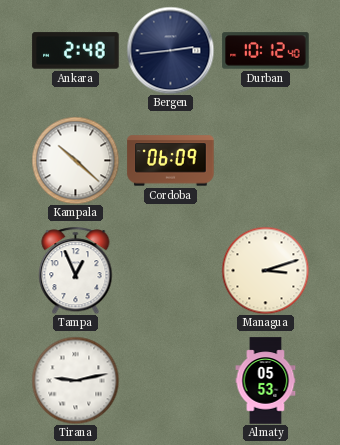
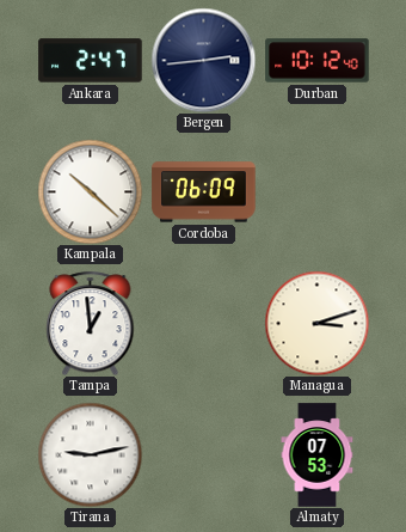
Ankara: 2:48 -> 2:47 (91, 61)
Tampa: 12:56 -> 12:59 (91, 323)
Almaty: 05:53 -> 07:53 (318, 455)
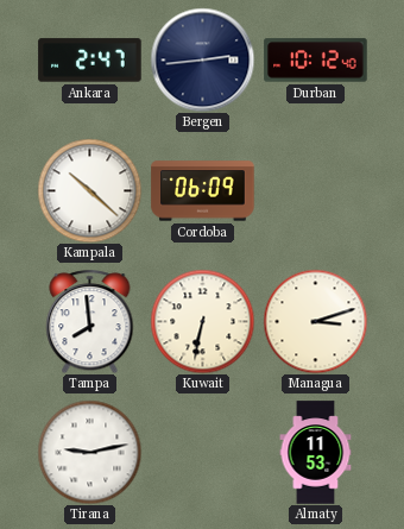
Tampa: 12:59 -> 7:59 (90, 321)
Kuwait: none -> 6:32 (202, 321)
Almaty: 07:53 -> 11:53 (316, 453)
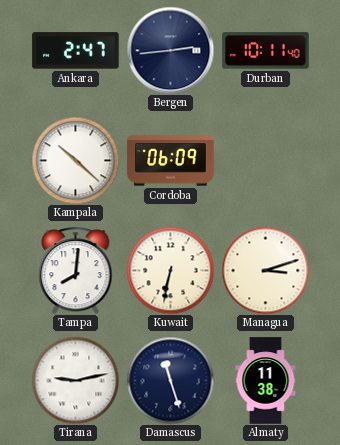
Durban: 10:12 -> 10:11 (266, 51)
Tampa: 7:59 -> 8:01 (76, 270)
Damascus: none -> 11:27 (170, 380)
Almaty: 11:53 -> 11:38 (266, 381)
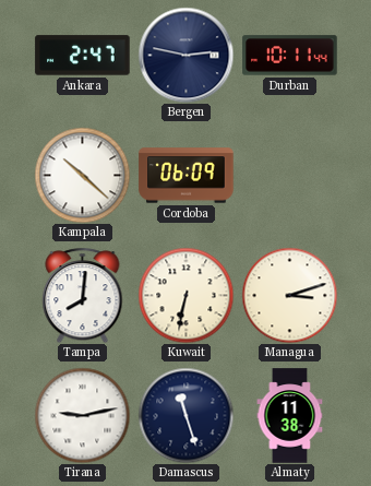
Bergen: 2:44 -> 2:47 (185, 55)
Durban: 10:11:40 -> 10:11:44 (290, 56)
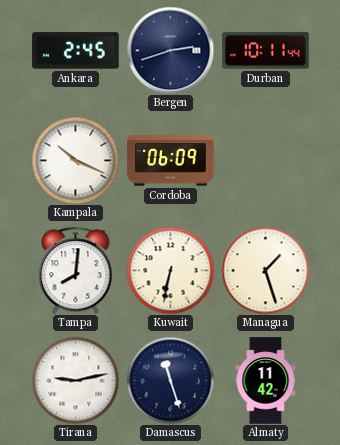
Ankara: 2:47 -> 2:45 (76, 51)
Bergen: 2:47 -> 2:42 (170, 50)
Kampala: 10:22 -> 10:19 (75, 160)
Managua: 3:12 -> 1:27 (265, 270)
Almaty: 11:38 -> 11:42 (266, 381)
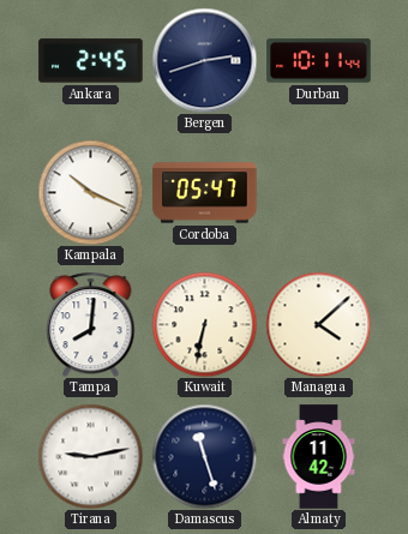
Cordoba: 06:09 -> 05:47 (205, 193)
Managua: 1:27 -> 4:08 (318, 324)
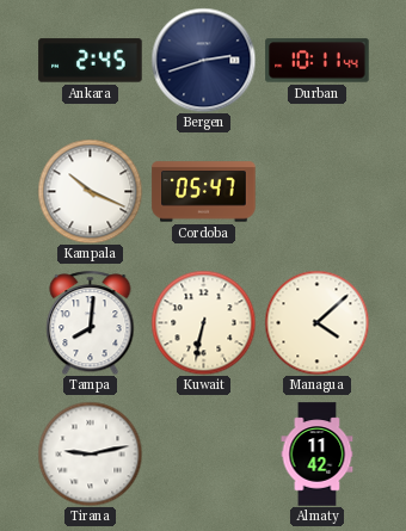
Damascus: 11:27 -> none (204, 456)
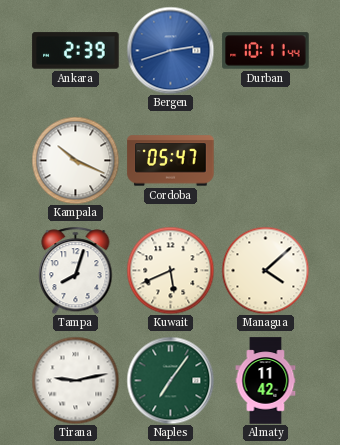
Ankara: 2:45 -> 2:39 (76, 51)
Bergen dial: navy -> blue (170, 50)
Tampa: 8:01 -> 8:03 (76, 270)
Kuwait: 6:32 -> 5:41 (170, 270)
Naples: none -> 7:06 (170, 380)
